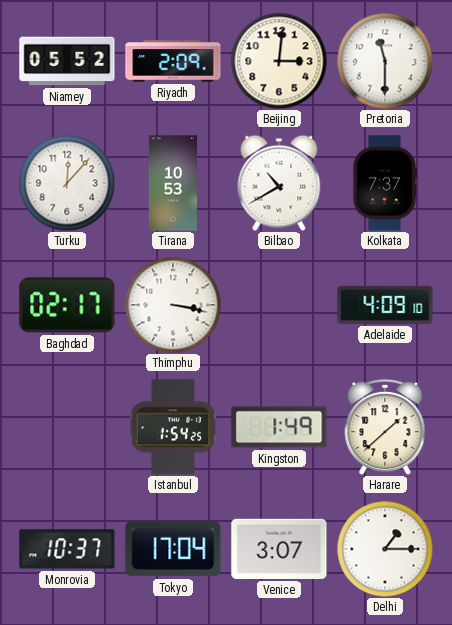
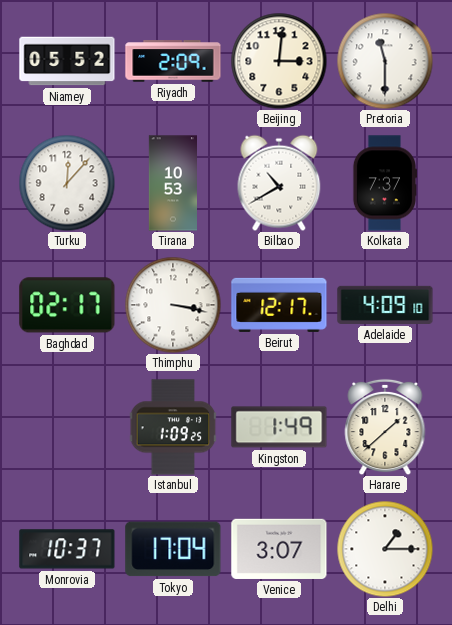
Beirut: none -> 12:17 (279, 305)
Istanbul: 1:54 -> 1:09 (173, 427)
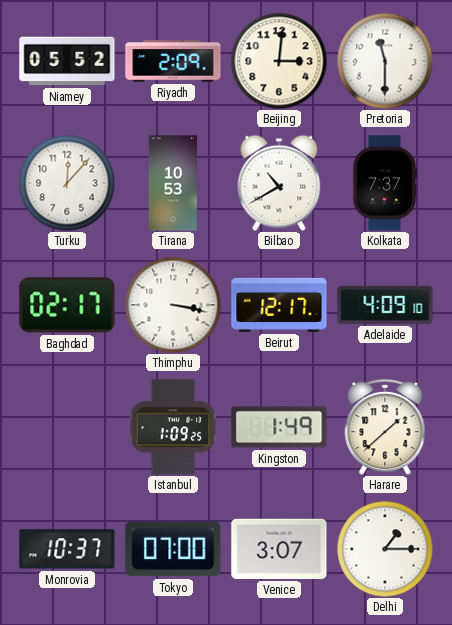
Tokyo: 17:04 -> 07:00 (173, 549)
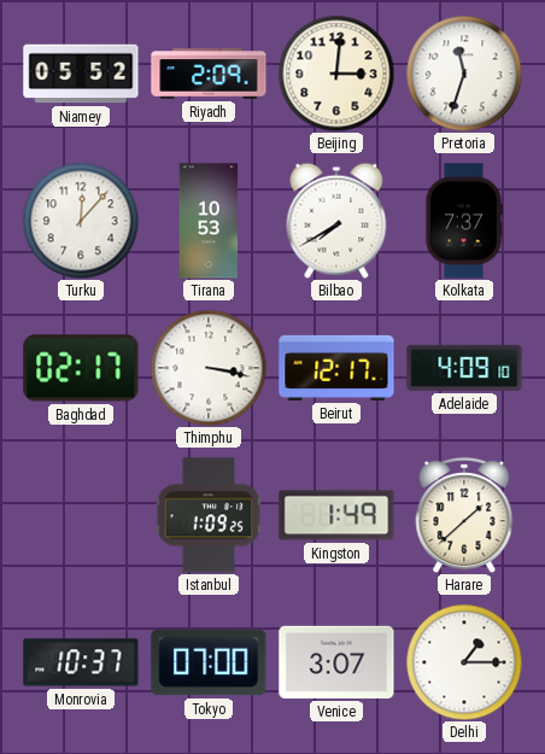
Pretoria: 11:30 -> 11:33 (464, 74)
Bilbao: 10:40 -> 7:40 (336, 221)
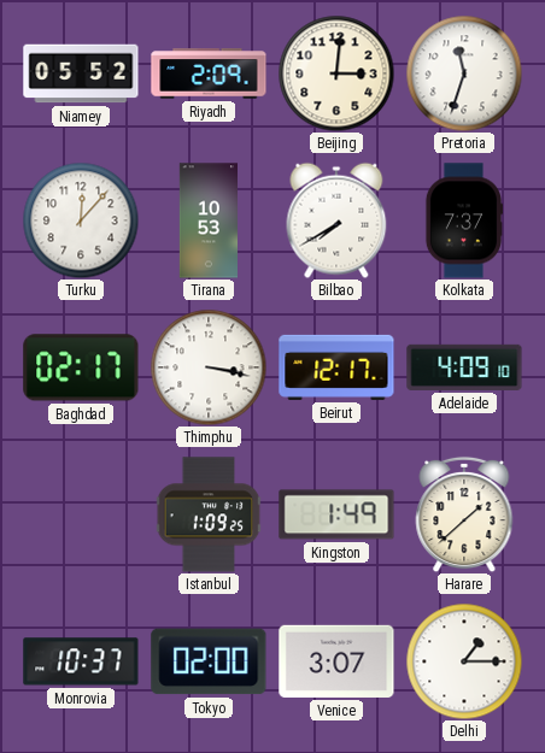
Tokyo: 07:00 -> 02:00 (209, 661)
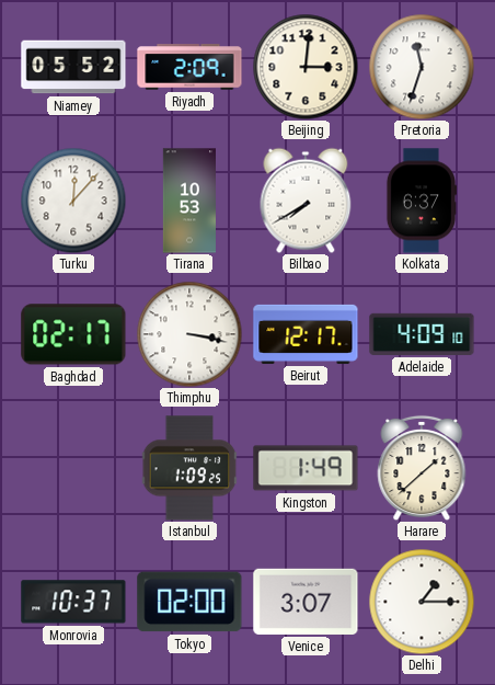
Kolkata: 7:37 -> 6:37 (421, 201)
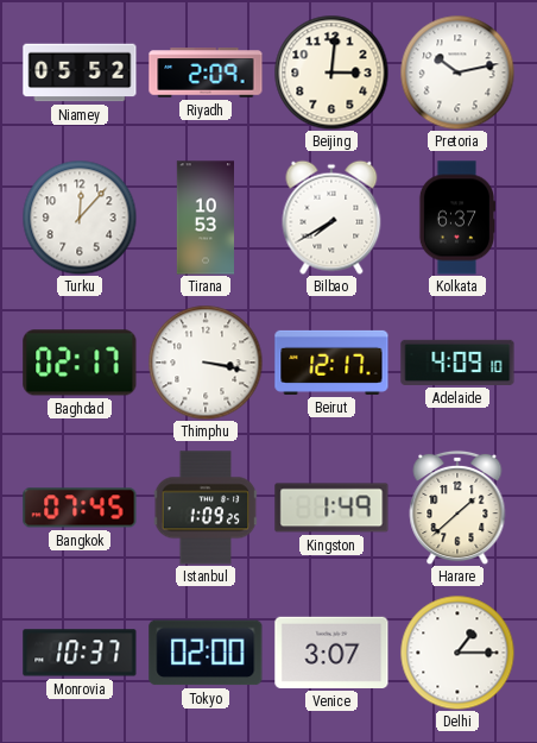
Pretoria: 11:33 -> 10:13 (457, 73)
Bangkok: none -> 07:45 (80, 508)
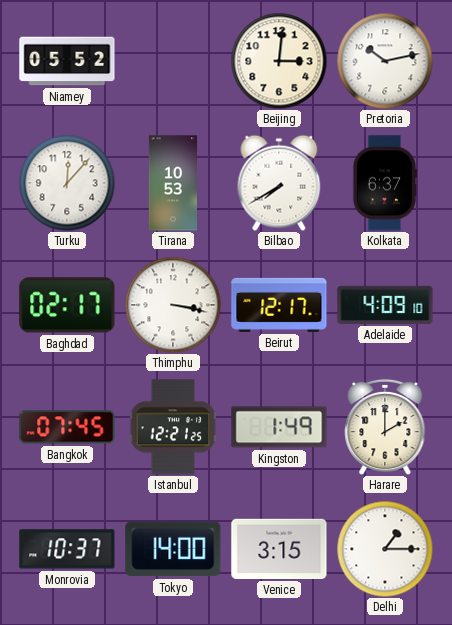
Riyadh: 2:09 -> none (206, 73)
Istanbul: 1:09 -> 12:21 (173, 427)
Harare: 1:38 -> 2:00 (385, 427)
Tokyo: 02:00 -> 14:00 (173, 549)
Venice: 3:07 -> 3:15 (279, 549)
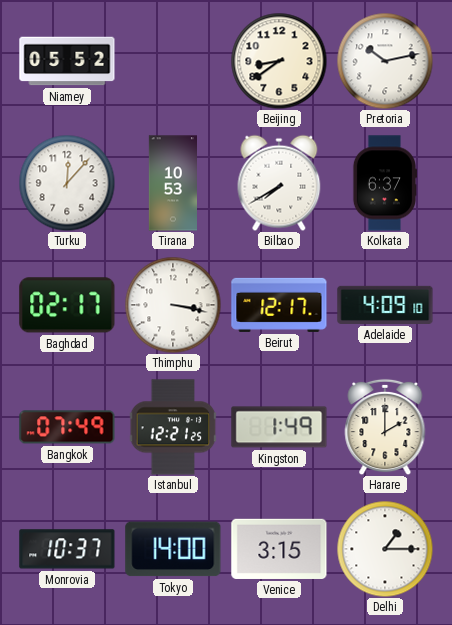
Beijing: 3:01 -> 8:39 (279, 61)
Bangkok: 07:45 -> 07:49 (67, 427)
